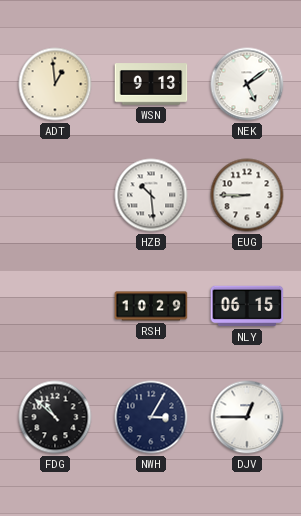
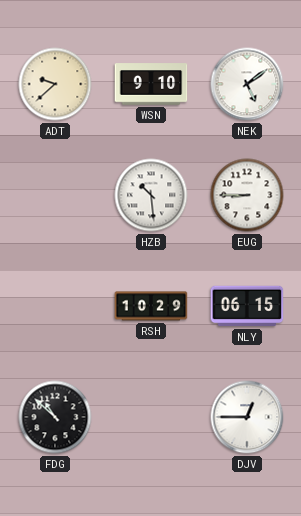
ADT: 12:59 -> 9:38 (55, 84)
WSN: 9:13 -> 9:10 (151, 84)
NWH: 3:05 -> none (151, 417)
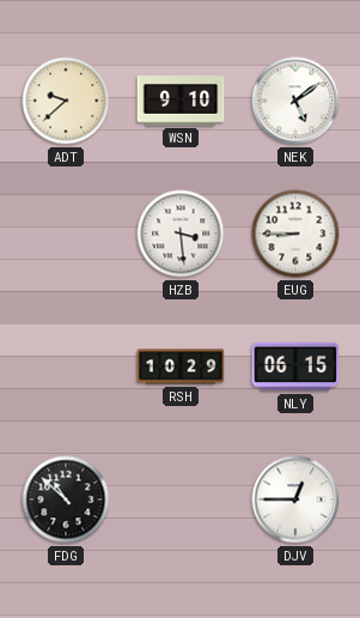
HZB: 10:29 -> 3:29 (181, 234)
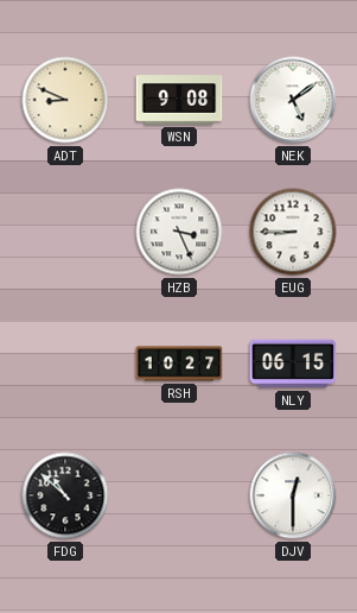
ADT: 9:38 -> 8:49 (65, 100)
WSN: 9:10 -> 9:08 (179, 100)
HZB: 3:29 -> 3:26 (179, 232)
RSH: 10:29 -> 10:27 (179, 364)
DJV: 12:45 -> 12:30 (293, 495)
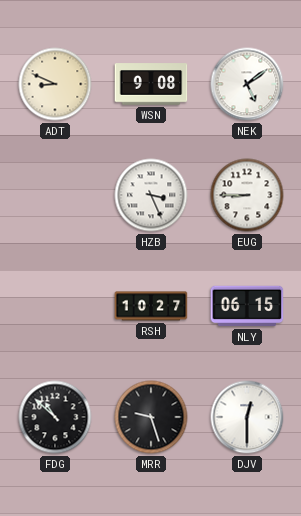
MRR: none -> 9:27 (151, 417)
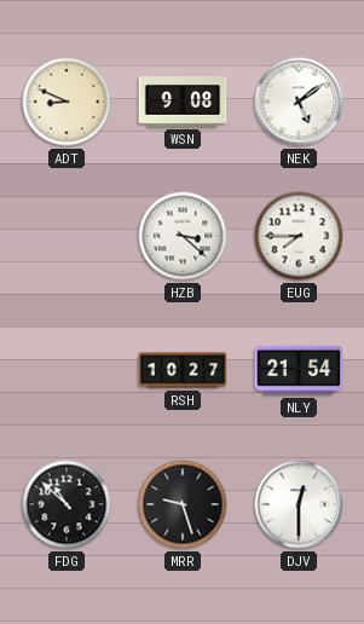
HZB: 3:26 -> 3:22 (183, 236)
EUG: 8:45 -> 7:45 (299, 236)
NLY: 06:15 -> 21:54 (299, 370)
